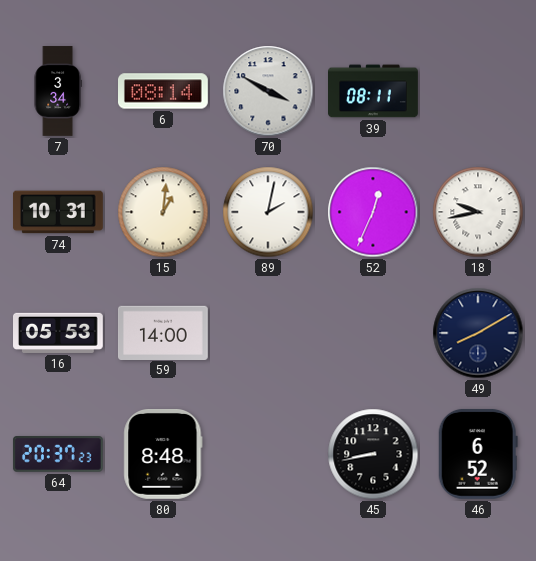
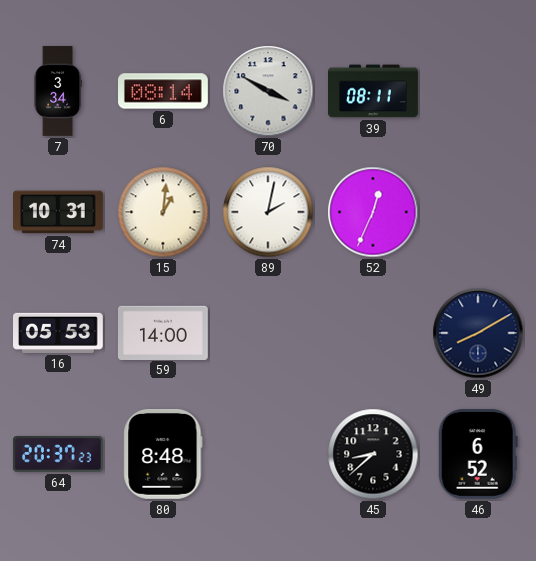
18: 9:43 -> none (478, 212)
45: 8:43 -> 8:38 (373, 454)
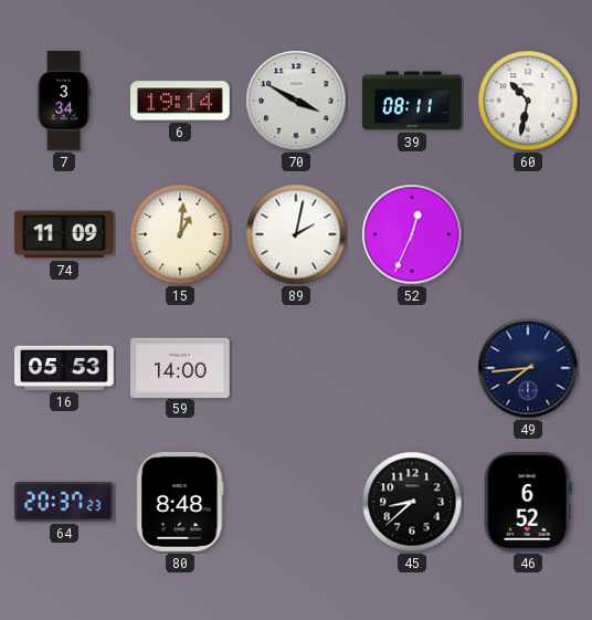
6: 08:14 -> 19:14 (181, 101)
60: none -> 10:32 (528, 101)
74: 10:31 -> 11:09 (65, 234)
49: 8:10 -> 7:44 (528, 368)
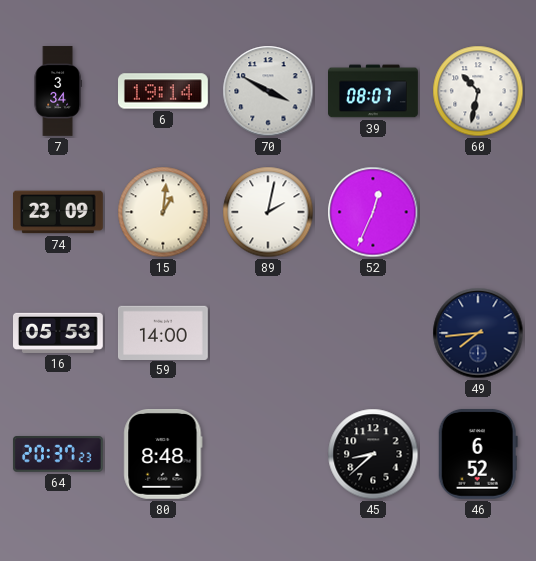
39: 08:11 -> 08:07 (374, 91)
74: 11:09 -> 23:09 (59, 212)
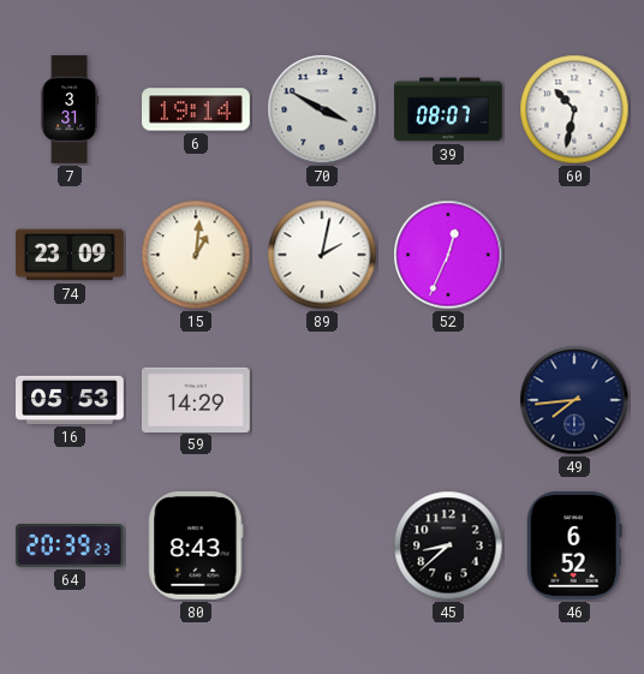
7: 3:34 -> 3:31 (70, 109)
59: 14:00 -> 14:29 (197, 399)
64: 20:37 -> 20:39 (70, 547)
80: 8:48 -> 8:43 (196, 547)
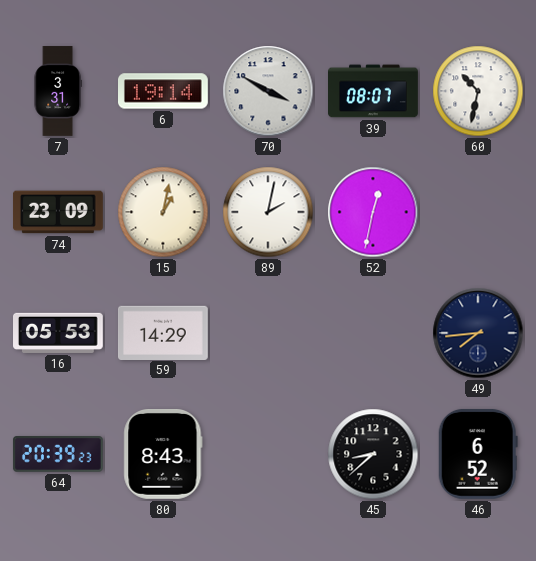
15: 1:01 -> 1:02 (163, 212)
52: 12:34 -> 12:32 (373, 212)
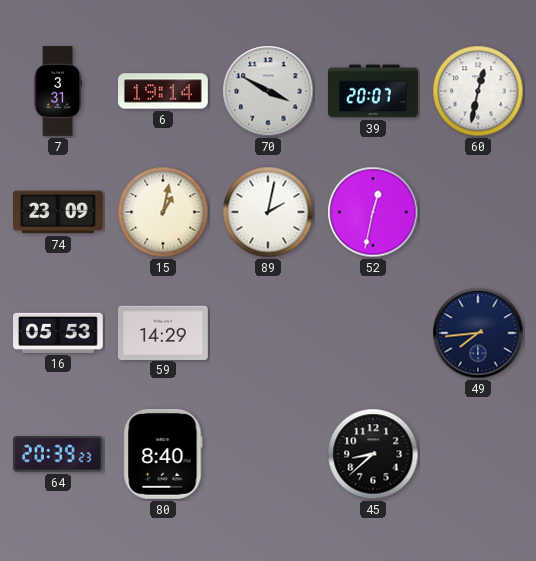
39: 08:07 -> 20:07 (374, 91)
60: 10:32 -> 12:32 (478, 91)
80: 8:43 -> 8:40 (163, 455)
46: 6:52 -> none (478, 454)
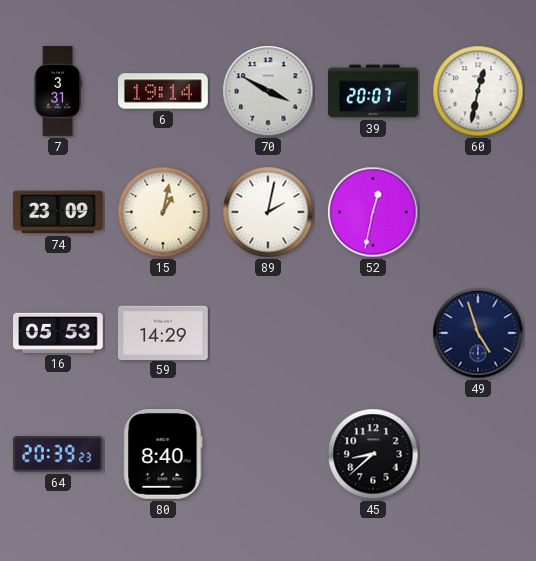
49: 7:44 -> 4:57 (478, 333)
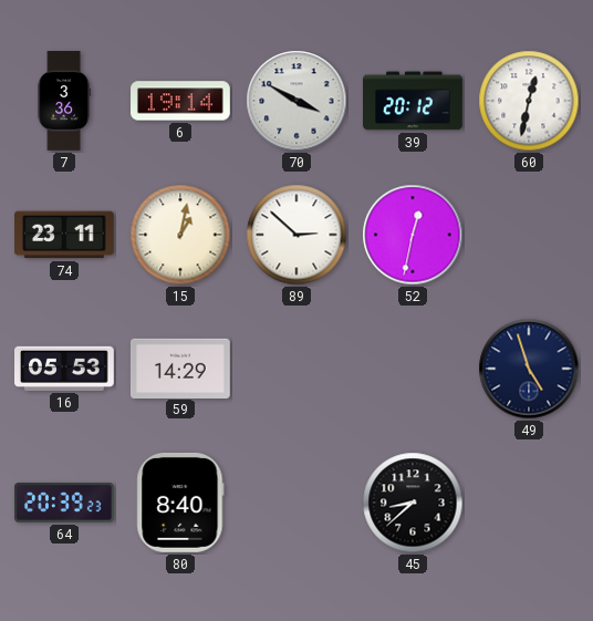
7: 3:31 -> 3:36 (64, 101)
39: 20:07 -> 20:12 (414, 101)
74: 23:09 -> 23:11 (65, 235)
89: 2:02 -> 2:52 (296, 235)
